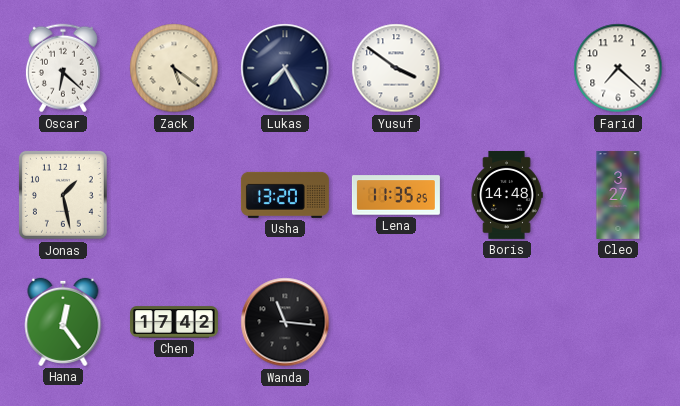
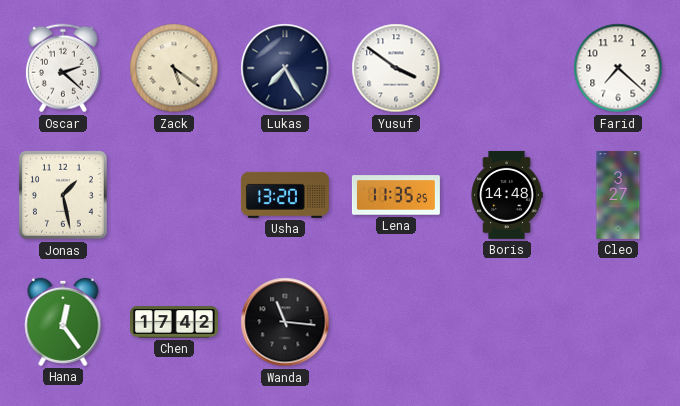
Oscar: 6:22 -> 2:22 (63, 68)
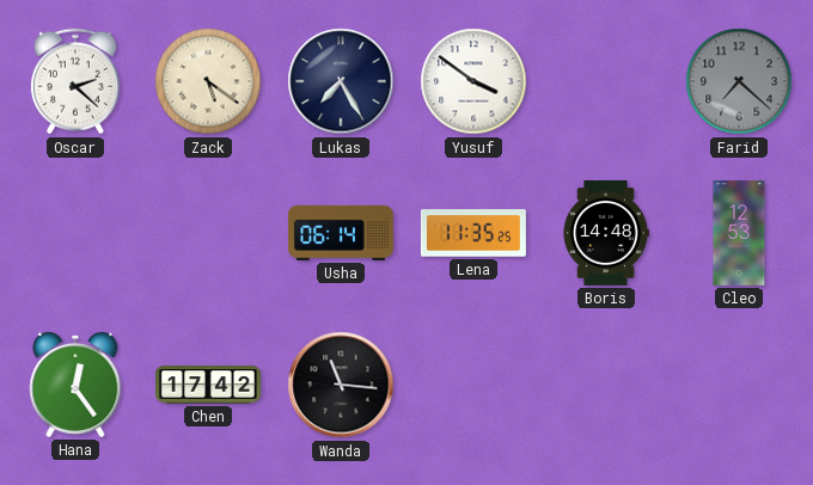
Farid dial: white -> grey (739, 81)
Jonas: 1:28 -> none (63, 195)
Usha: 13:20 -> 06:14 (341, 233)
Cleo: 3:27 -> 12:53 (739, 233)
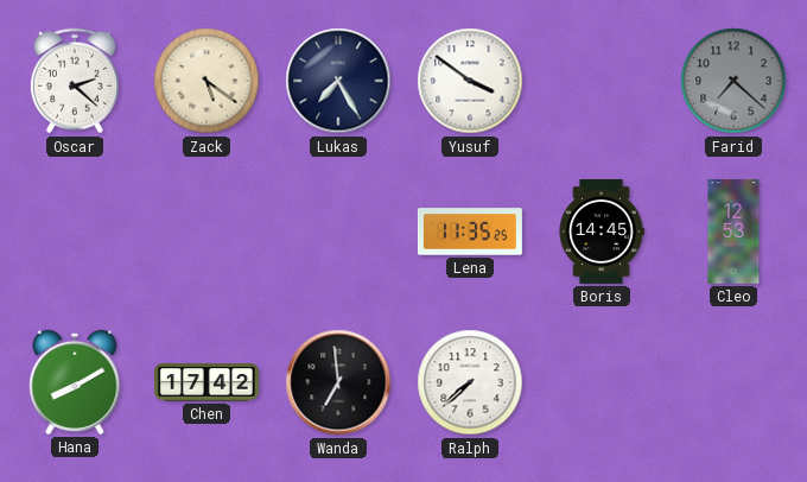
Usha: 06:14 -> none (341, 233)
Boris: 14:48 -> 14:45 (602, 232)
Hana: 12:24 -> 8:10 (75, 382)
Wanda: 11:16 -> 6:59 (338, 382)
Ralph: none -> 7:38 (470, 382)
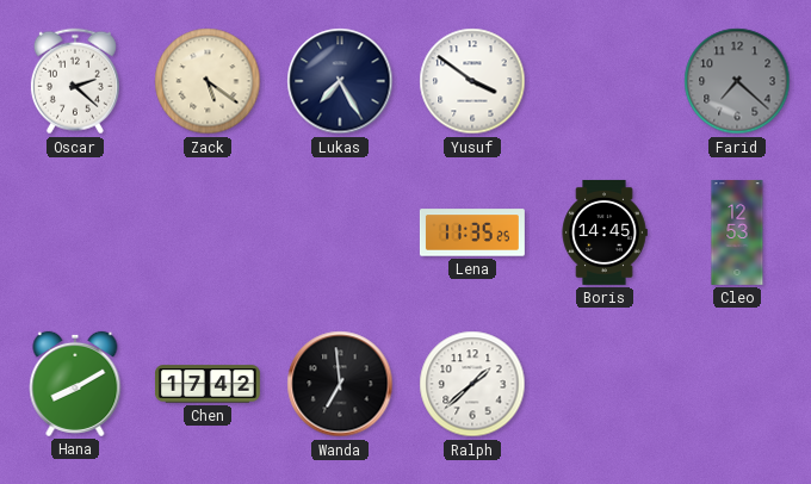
Ralph: 7:38 -> 1:38 (472, 384)
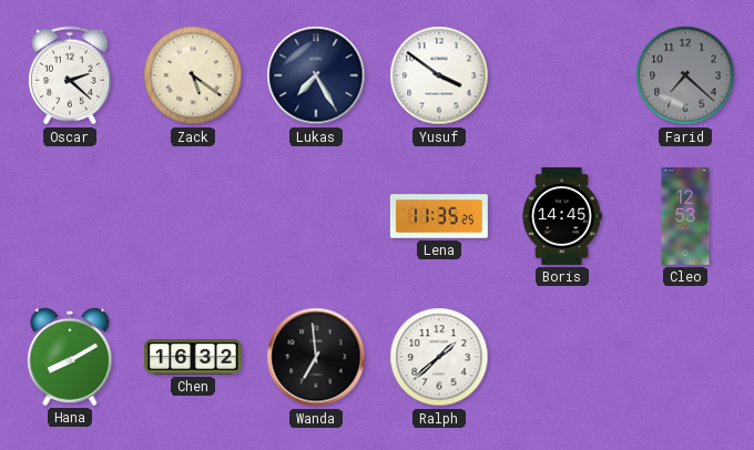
Chen: 17:42 -> 16:32 (193, 357)
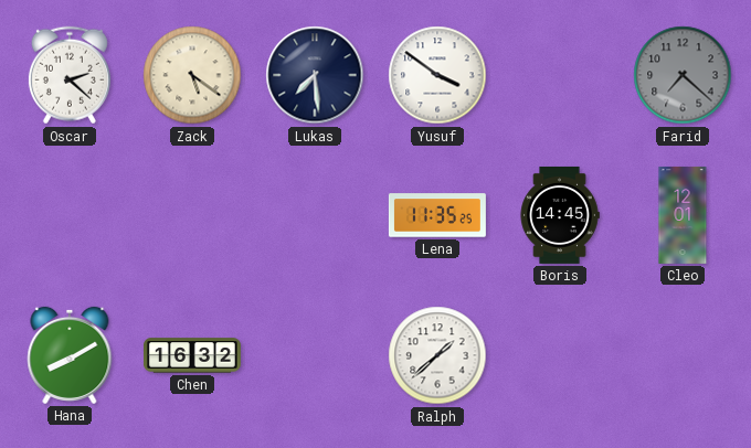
Lukas: 7:25 -> 7:29 (315, 75)
Cleo: 12:53 -> 12:01 (683, 215)
Wanda: 6:59 -> none (316, 357)
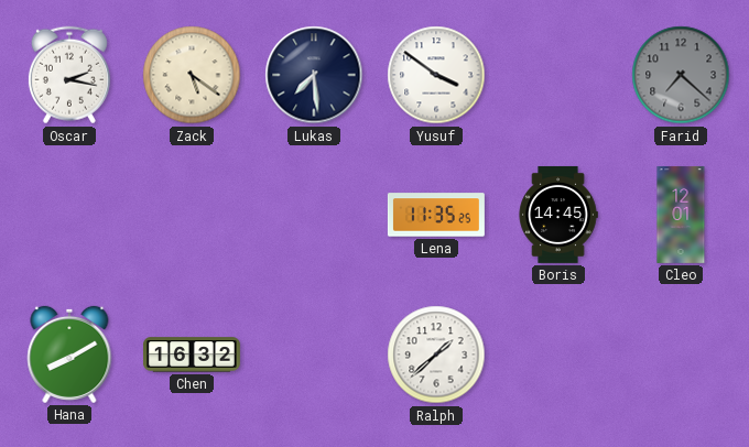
Oscar: 2:22 -> 2:17 (69, 75)
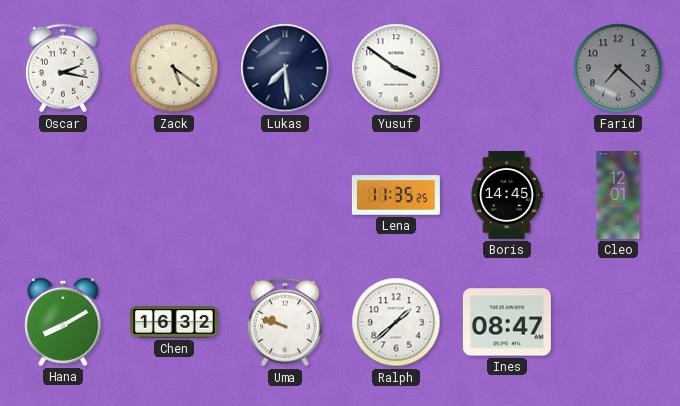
Uma: none -> 9:48 (285, 322)
Ines: none -> 08:47 (507, 322)
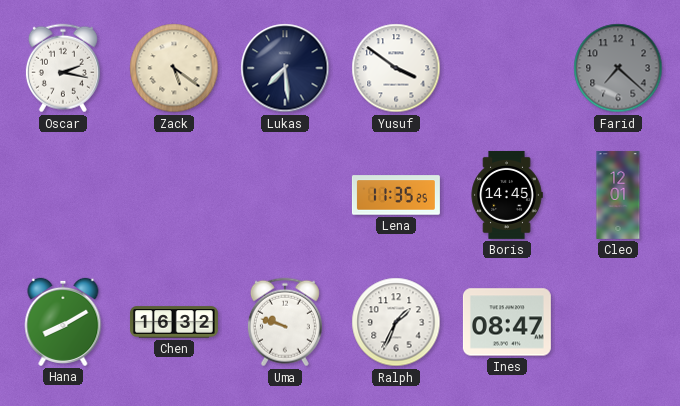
Ralph: 1:38 -> 1:34 (396, 322)
